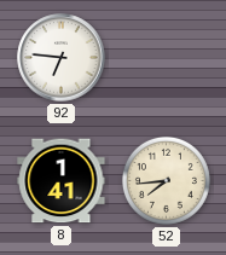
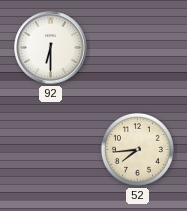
92: 6:46 -> 6:30 (51, 48)
8: 1:41 -> none (62, 181)
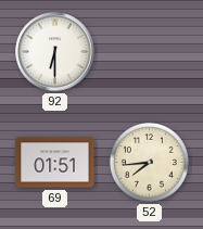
69: none -> 01:51 (55, 163)
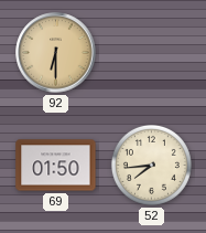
92 dial: white -> champagne (56, 53)
69: 01:51 -> 01:50 (56, 166)
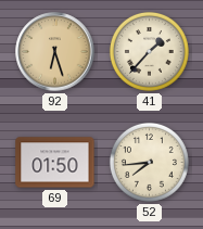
92: 6:30 -> 6:27 (55, 52)
41: none -> 1:37 (149, 51)
